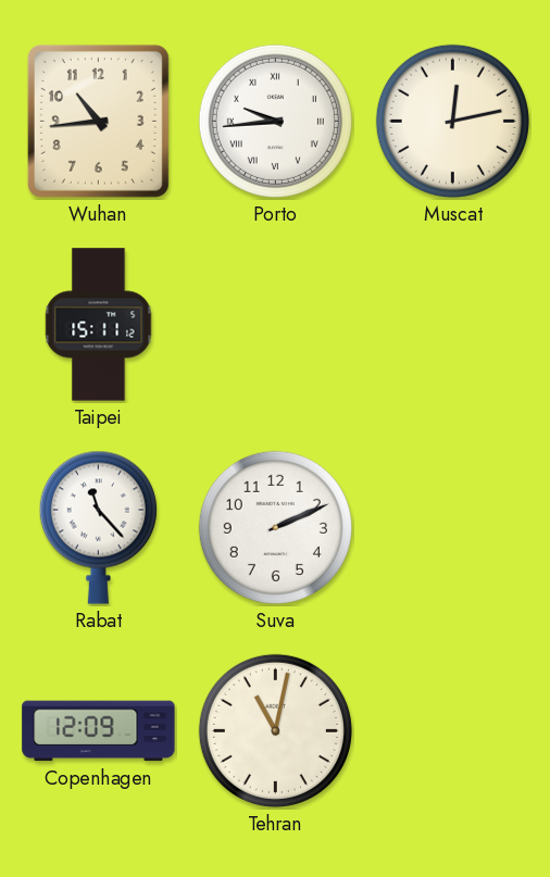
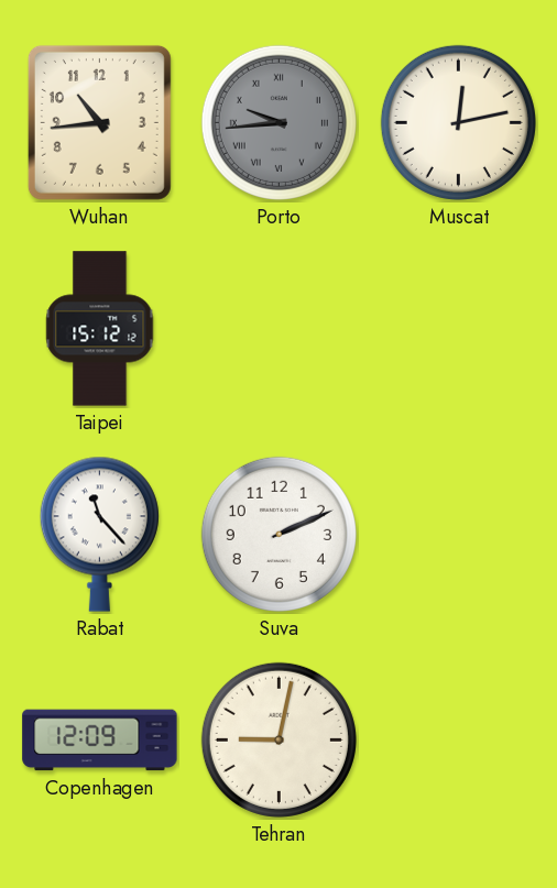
Porto dial: white -> grey (278, 122)
Taipei: 15:11 -> 15:12 (100, 329)
Tehran: 11:02 -> 9:02 (278, 739)
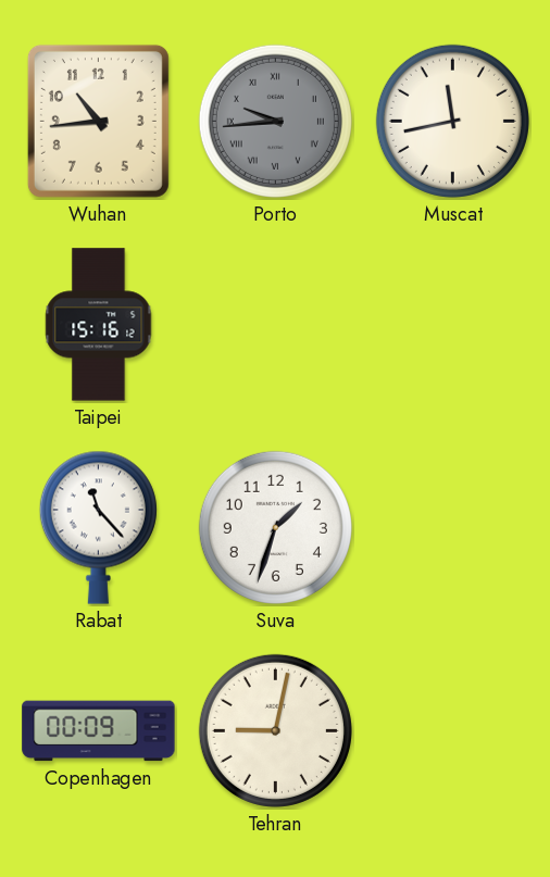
Muscat: 12:13 -> 11:43 (452, 121)
Taipei: 15:12 -> 15:16 (99, 325)
Suva: 2:11 -> 1:33 (275, 527)
Copenhagen: 12:09 -> 00:09 (99, 731)
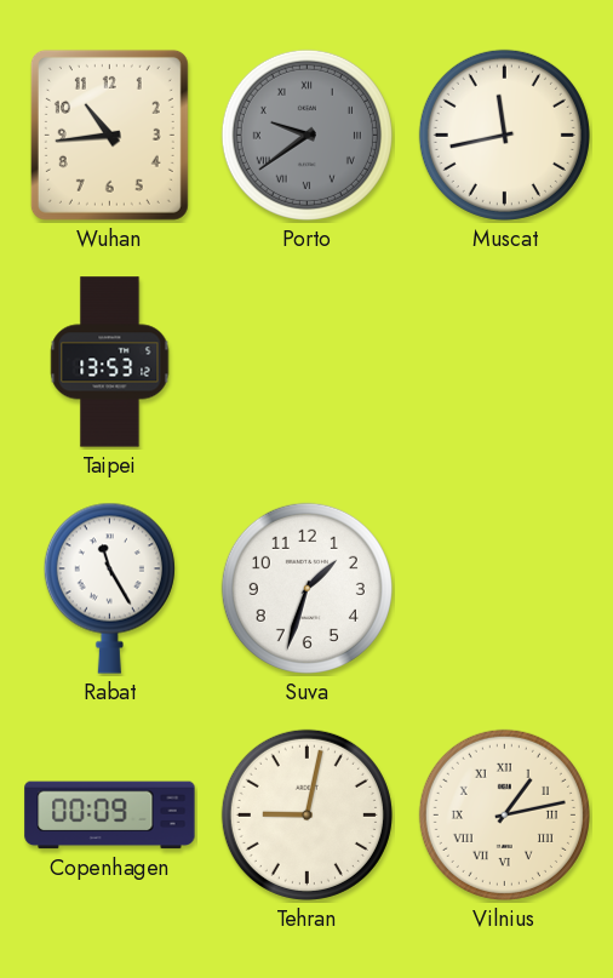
Porto: 9:44 -> 9:39 (306, 135)
Taipei: 15:16 -> 13:53 (110, 362)
Rabat: 11:23 -> 11:25 (109, 588)
Vilnius: none -> 1:13 (504, 814)
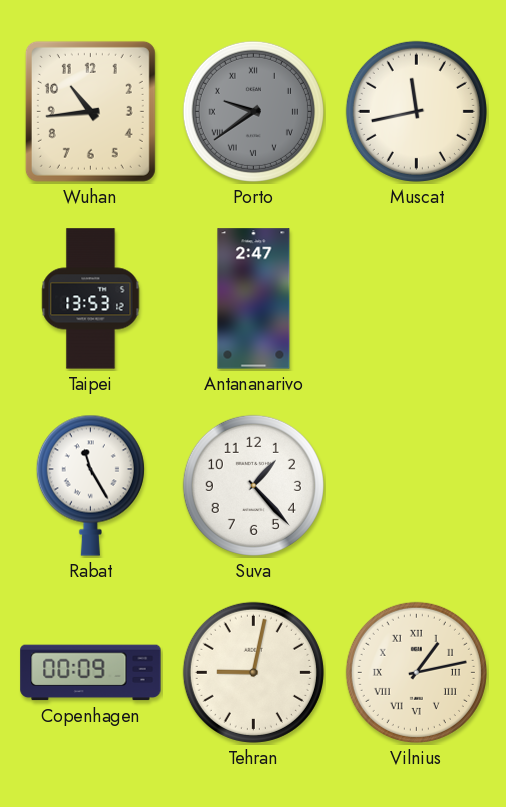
Antananarivo: none -> 2:47 (254, 299)
Suva: 1:33 -> 1:23 (253, 485)
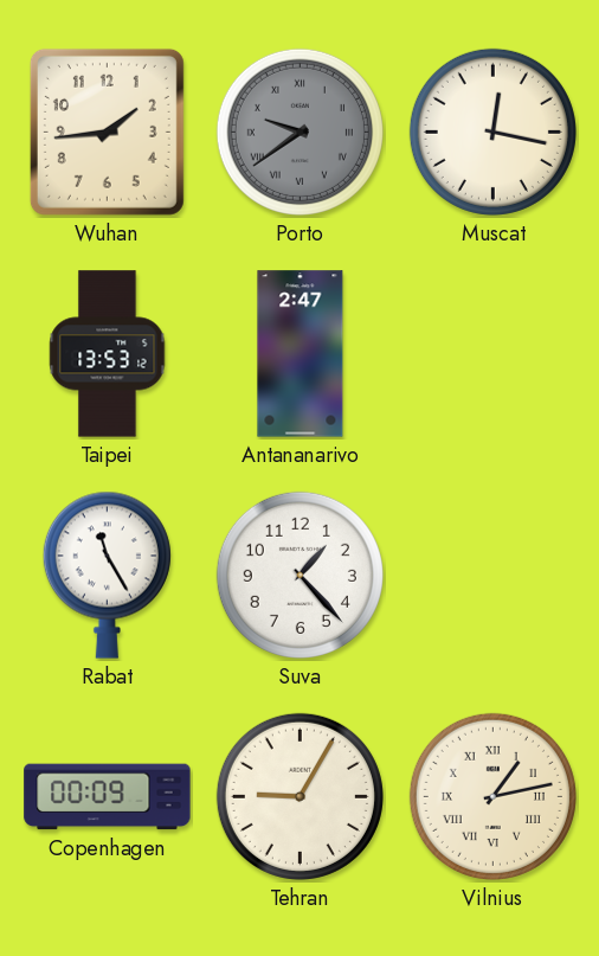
Wuhan: 10:44 -> 1:44 (107, 131)
Muscat: 11:43 -> 12:17 (492, 131)
Tehran: 9:02 -> 9:05 (299, 796)
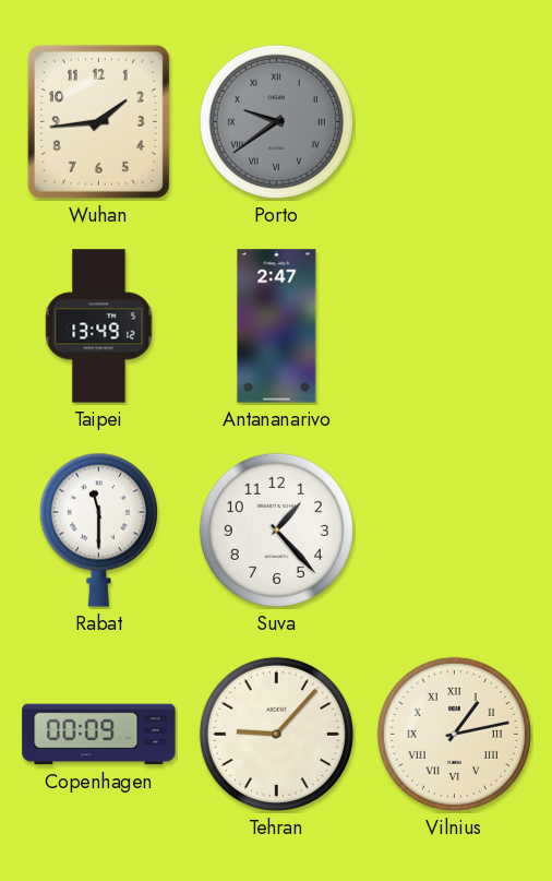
Muscat: 12:17 -> none (492, 131)
Taipei: 13:53 -> 13:49 (99, 326)
Rabat: 11:25 -> 11:30 (98, 529)
Tehran: 9:05 -> 9:07 (276, 734)
